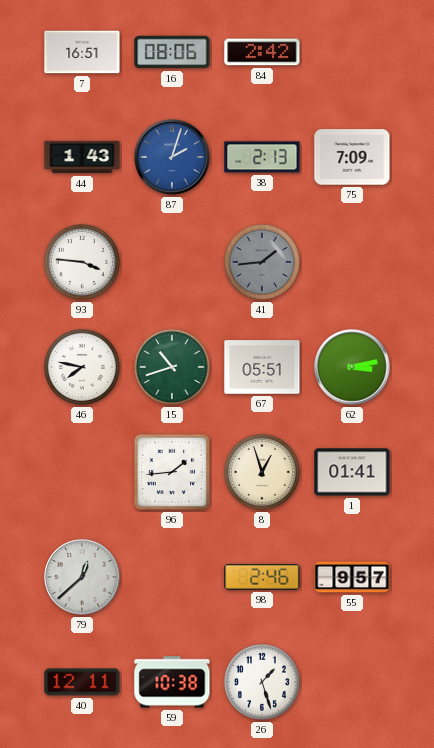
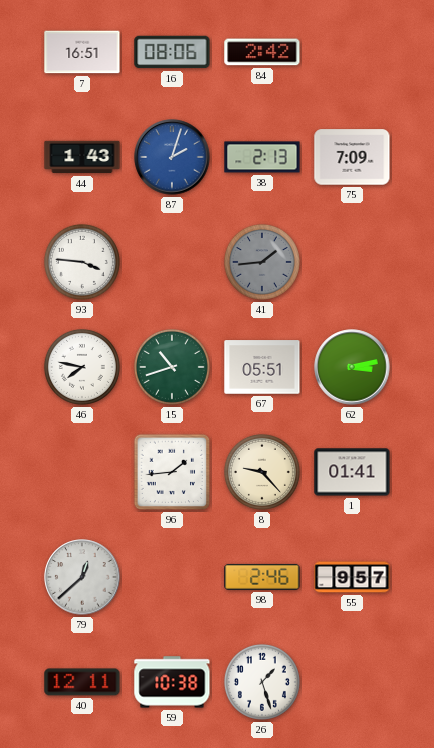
8: 12:57 -> 9:23 (262, 472)
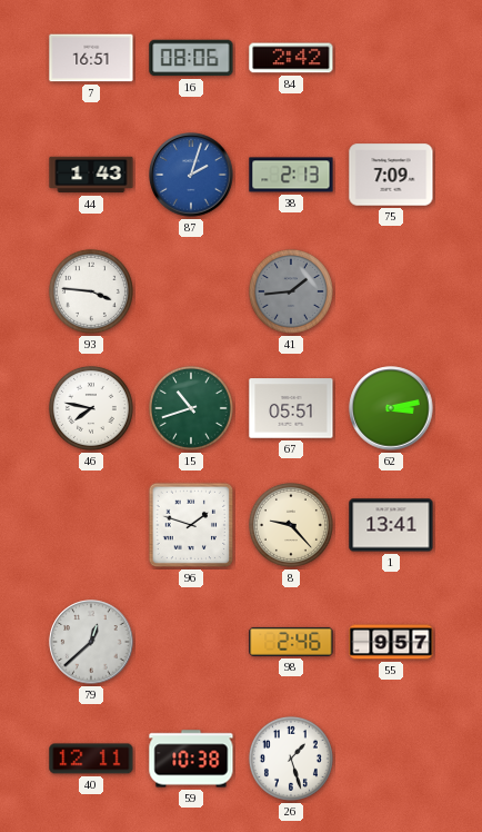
96: 1:44 -> 1:48 (191, 525)
1: 01:41 -> 13:41 (391, 525)
